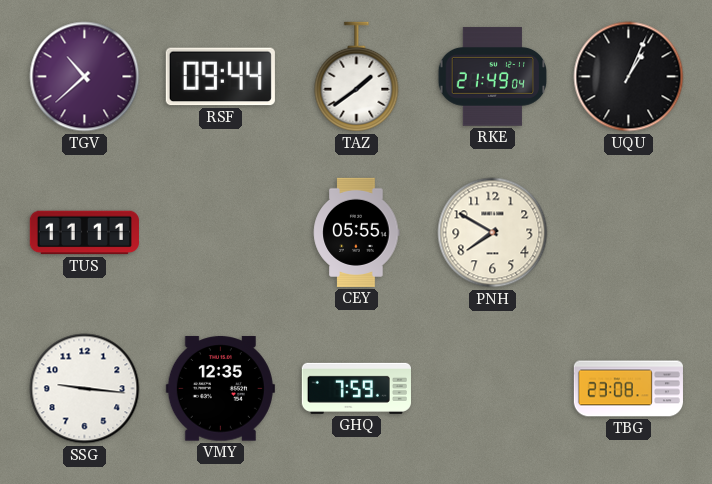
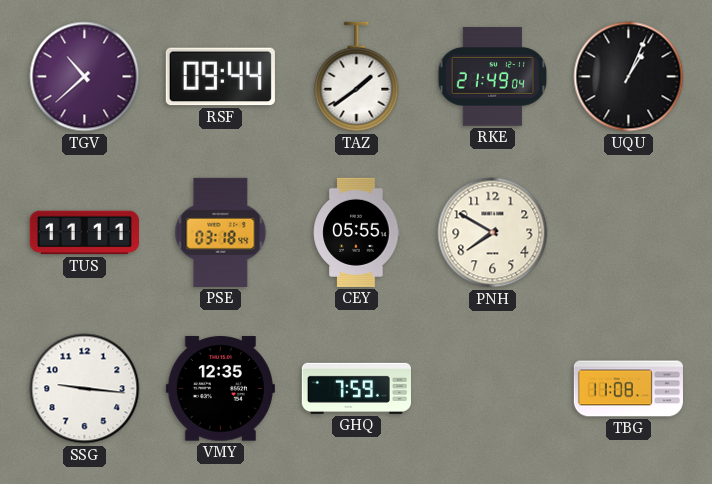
PSE: none -> 03:18 (221, 232)
TBG: 23:08 -> 11:08 (628, 389)
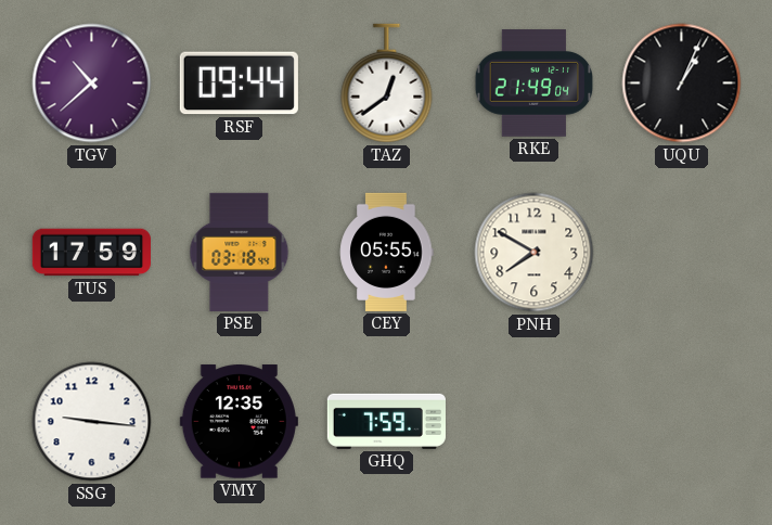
TAZ: 1:39 -> 12:39 (387, 84)
TUS: 11:11 -> 17:59 (91, 253)
TBG: 11:08 -> none (628, 389)
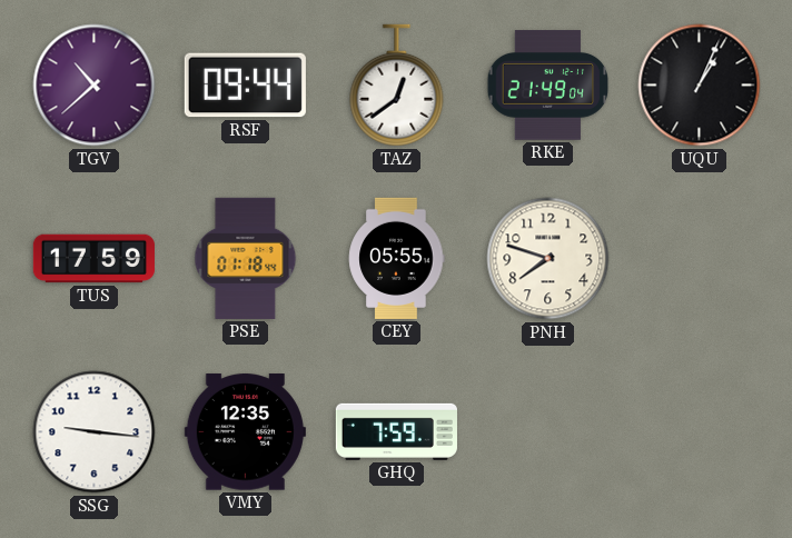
PSE: 03:18 -> 01:18 (246, 258)
PNH: 7:50 -> 7:48 (548, 259)
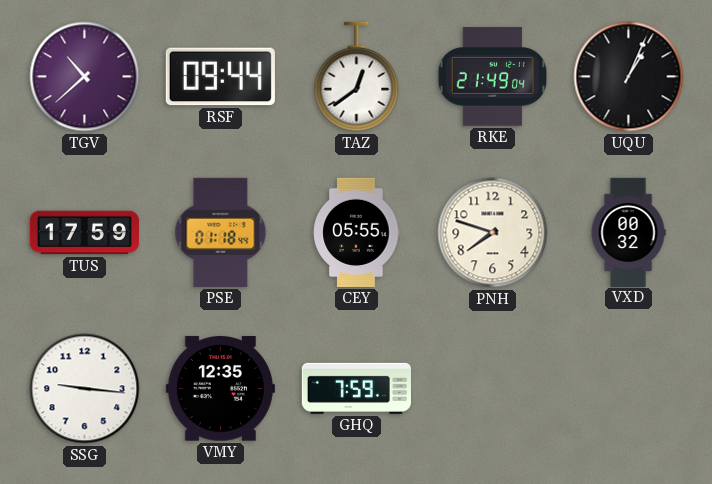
VXD: none -> 00:32 (628, 232)
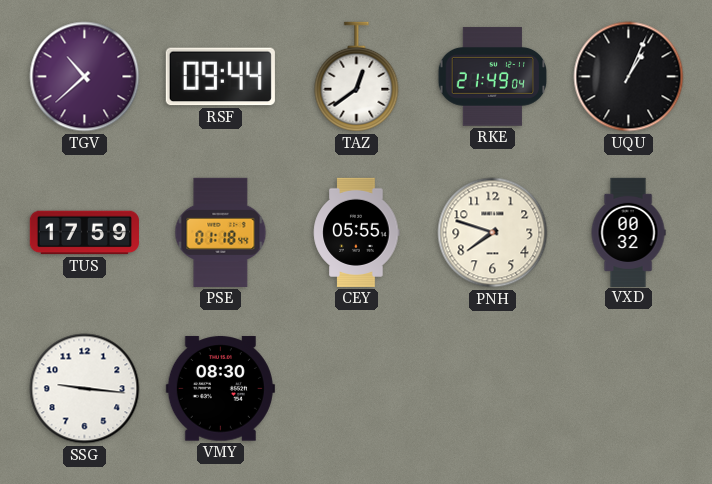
VMY: 12:35 -> 08:30 (220, 389)
GHQ: 7:59 -> none (356, 388)
